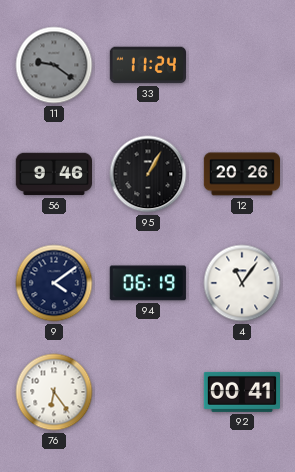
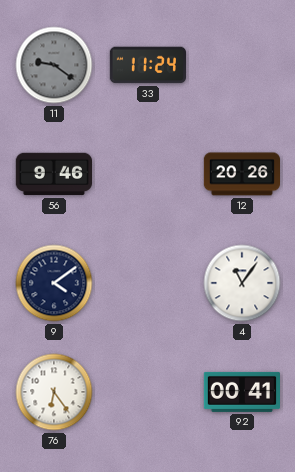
95: 1:05 -> none (148, 174)
94: 06:19 -> none (148, 283)
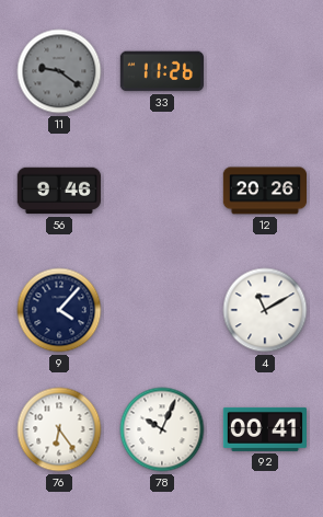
33: 11:24 -> 11:26 (161, 71)
9: 4:09 -> 4:07 (59, 310)
4: 11:06 -> 11:10 (265, 310)
78: none -> 10:04 (162, 429)
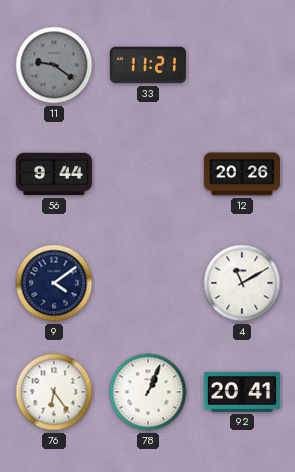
33: 11:26 -> 11:21 (147, 65)
56: 9:46 -> 9:44 (53, 174)
9: 4:07 -> 4:09 (54, 283)
78: 10:04 -> 1:04 (148, 392)
92: 00:41 -> 20:41 (241, 392)
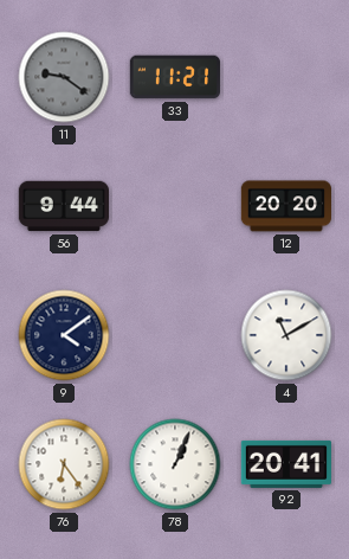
12: 20:26 -> 20:20 (285, 206)
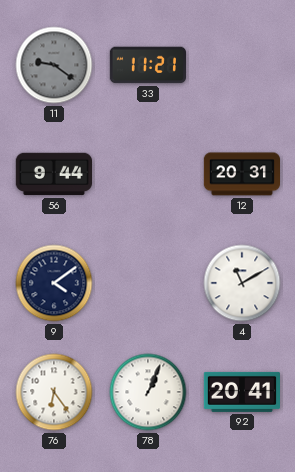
12: 20:20 -> 20:31 (241, 174)
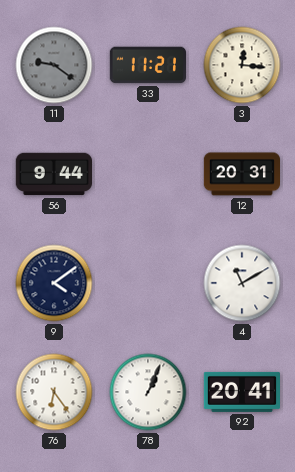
3: none -> 12:16 (242, 65)
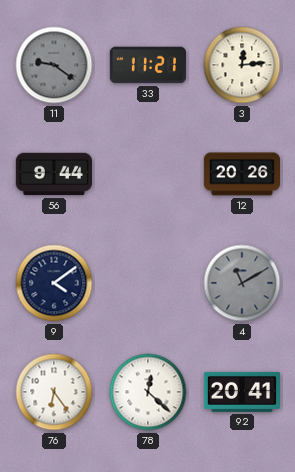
3: 12:16 -> 12:14 (242, 65)
12: 20:31 -> 20:26 (241, 174)
4 dial: white -> grey (242, 283)
78: 1:04 -> 12:22 (148, 392)
